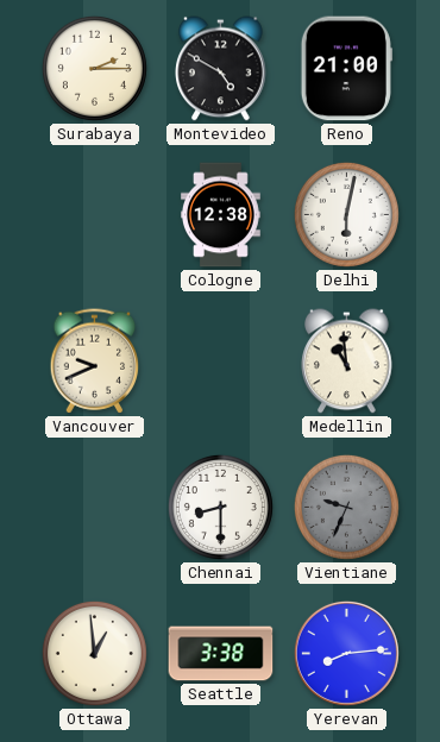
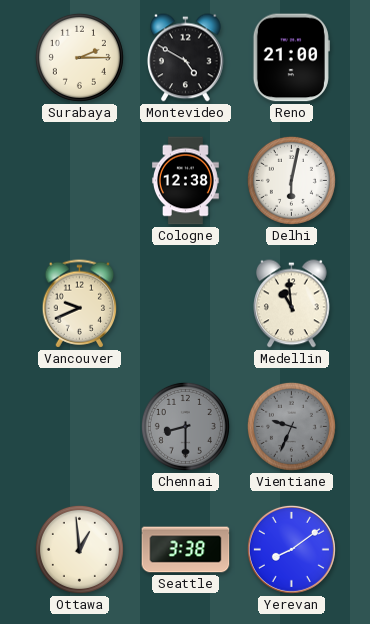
Chennai dial: white -> grey (185, 426)
Yerevan: 8:14 -> 8:09 (291, 549)
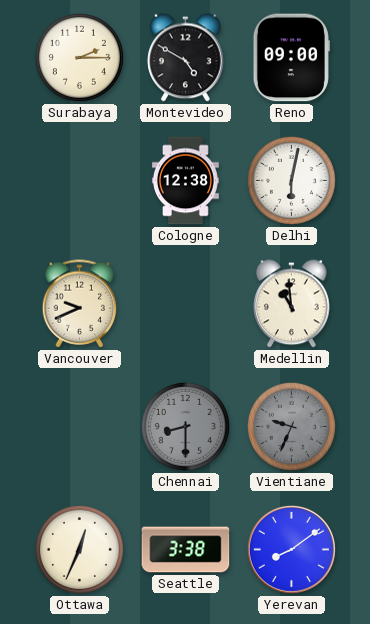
Reno: 21:00 -> 09:00 (291, 58)
Ottawa: 12:59 -> 12:34 (79, 549)
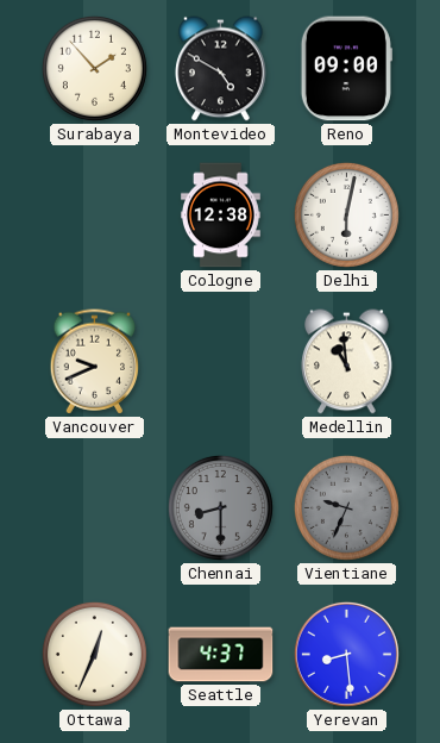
Surabaya: 2:15 -> 1:53 (94, 68)
Seattle: 3:38 -> 4:37 (221, 655)
Yerevan: 8:09 -> 8:29 (346, 654)
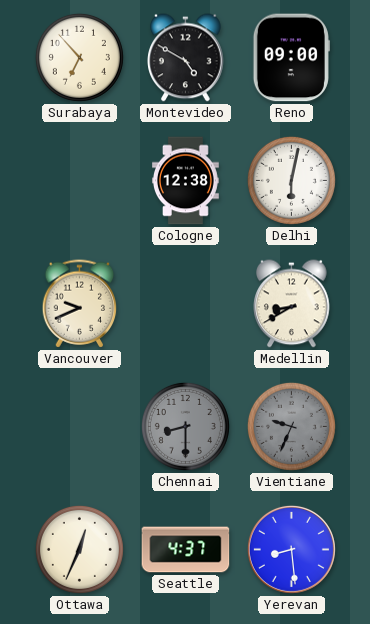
Surabaya: 1:53 -> 6:53 (79, 57)
Medellin: 10:59 -> 8:40 (292, 304)
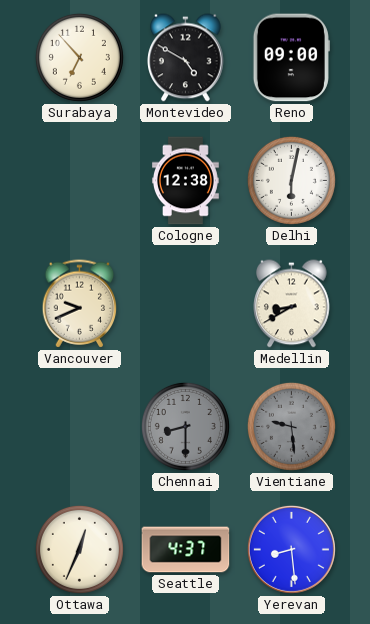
Vientiane: 9:34 -> 9:29 (291, 426)
